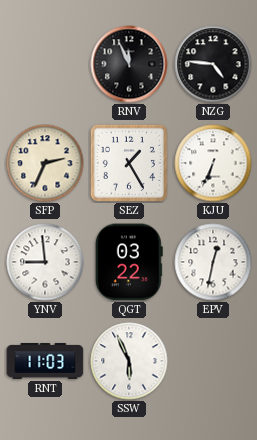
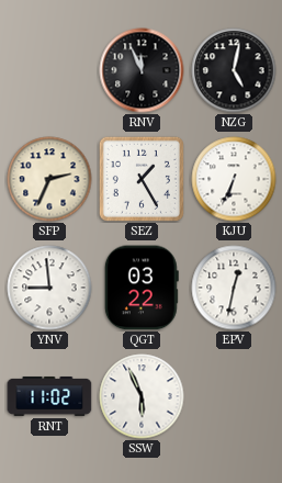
NZG: 4:46 -> 5:02 (234, 70)
RNT: 11:03 -> 11:02 (49, 396)
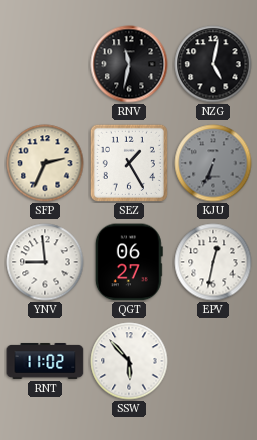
RNV: 11:56 -> 11:32 (129, 64)
KJU dial: white -> grey (213, 163)
QGT: 03:22 -> 06:27 (129, 262)
SSW: 5:56 -> 5:53 (129, 361)
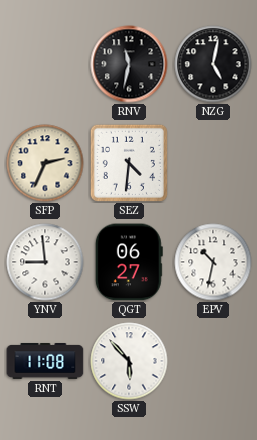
SEZ: 1:25 -> 4:31 (129, 163)
KJU: 6:34 -> none (213, 163)
EPV: 12:32 -> 10:32 (213, 262)
RNT: 11:02 -> 11:08 (45, 361)
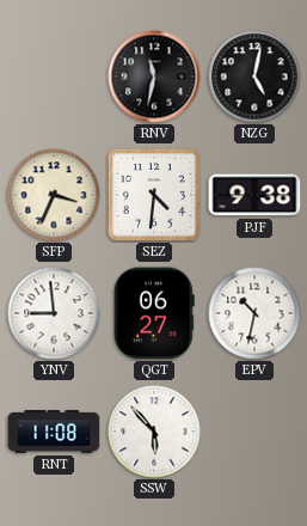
SFP: 2:34 -> 3:34 (54, 195)
PJF: none -> 9:38 (254, 195)
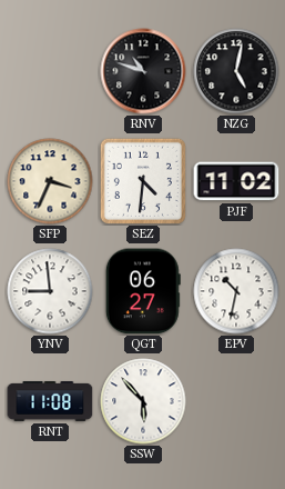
RNV: 11:32 -> 10:48 (143, 71)
PJF: 9:38 -> 11:02 (236, 181)
